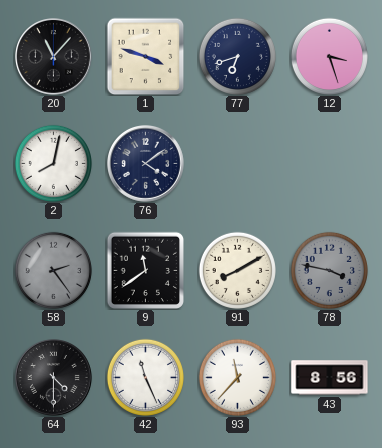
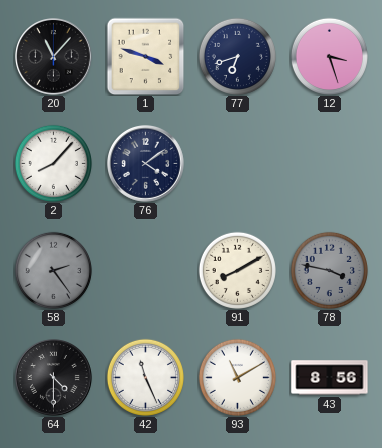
2: 8:02 -> 8:07 (53, 163)
9: 11:39 -> none (145, 270)
93: 11:37 -> 11:10 (237, 377)
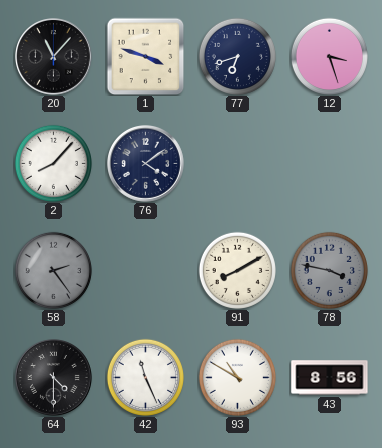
93: 11:10 -> 10:50 (237, 377)
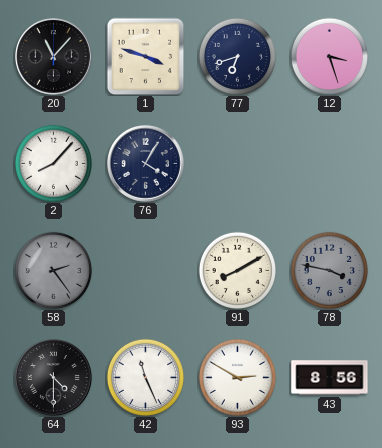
76: 4:09 -> 4:05 (146, 164)
93: 10:50 -> 2:50 (237, 377)
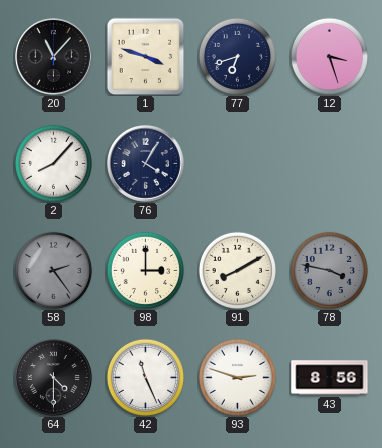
98: none -> 3:00 (145, 270)
93: 2:50 -> 2:48 (237, 377)
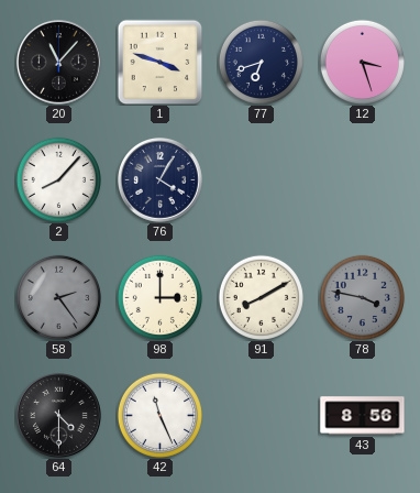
93: 2:48 -> none (237, 377)
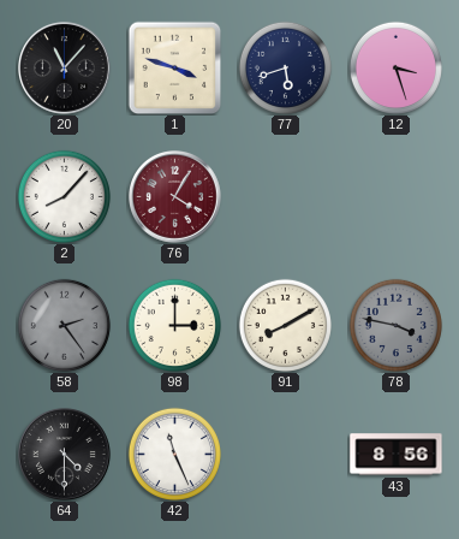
77: 6:42 -> 5:42 (285, 67)
76 dial: navy -> burgundy (175, 197)
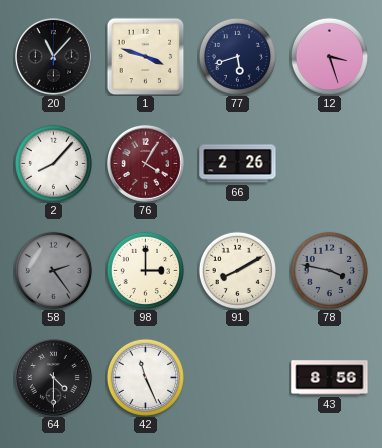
66: none -> 2:26 (238, 164)
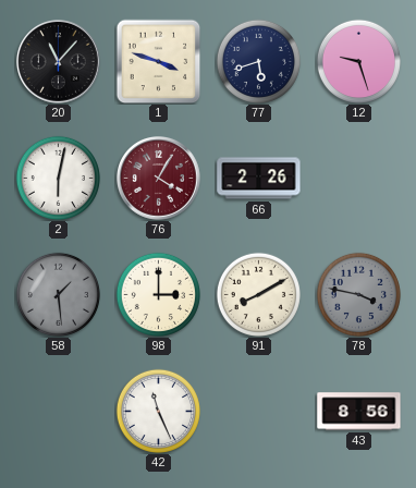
12: 3:27 -> 9:27 (358, 61)
2: 8:07 -> 6:02 (58, 178)
58: 2:24 -> 1:29 (58, 294)
64: 4:30 -> none (54, 378)
